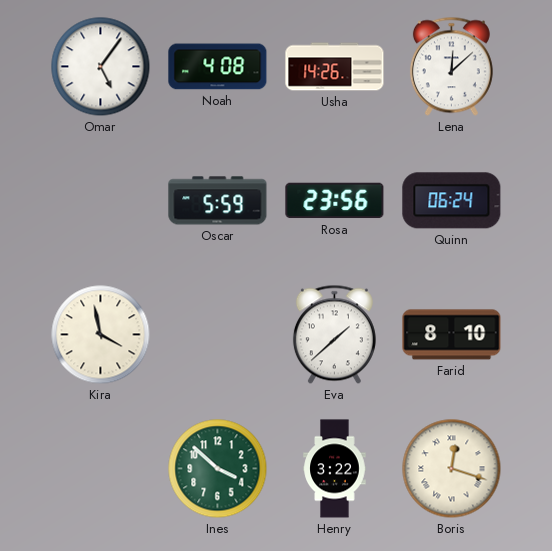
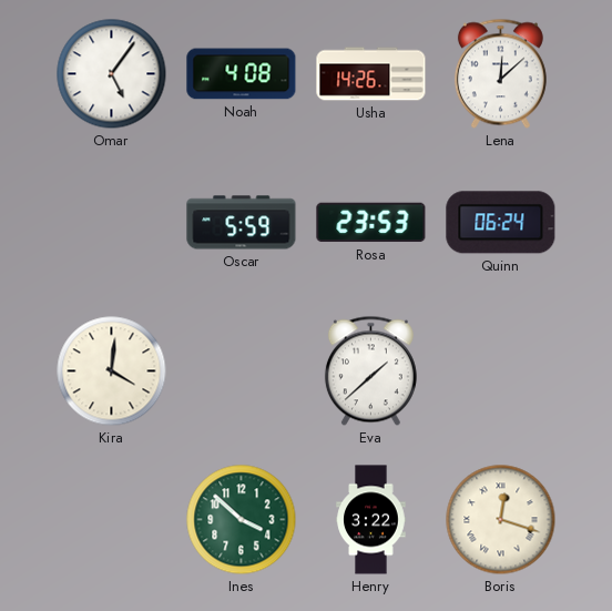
Rosa: 23:56 -> 23:53 (371, 223)
Kira: 3:58 -> 4:01 (112, 371)
Farid: 8:10 -> none (452, 335)
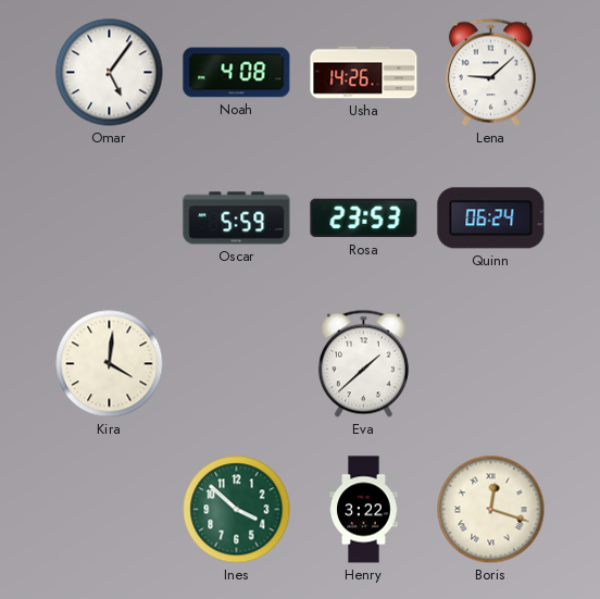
Lena: 12:08 -> 9:08 (490, 73)
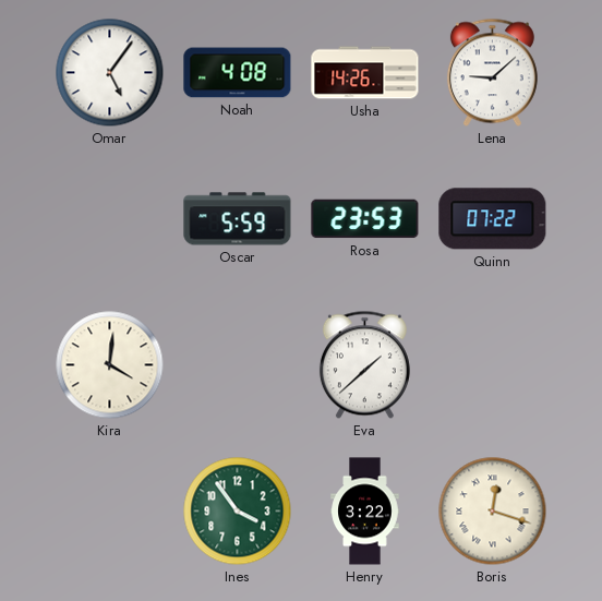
Quinn: 06:24 -> 07:22 (493, 219)
Ines: 3:52 -> 3:54 (238, 512)
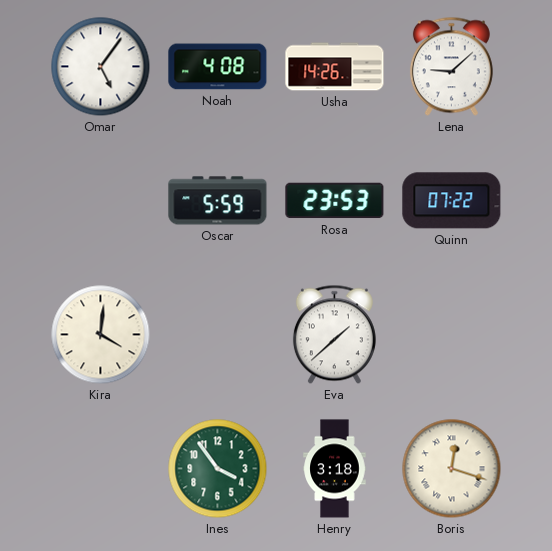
Henry: 3:22 -> 3:18 (335, 469)
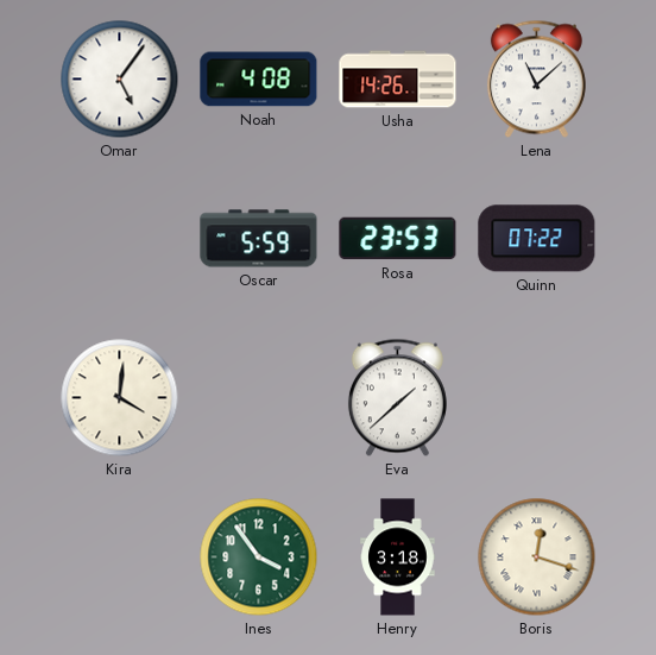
Lena: 9:08 -> 11:08 (536, 80)
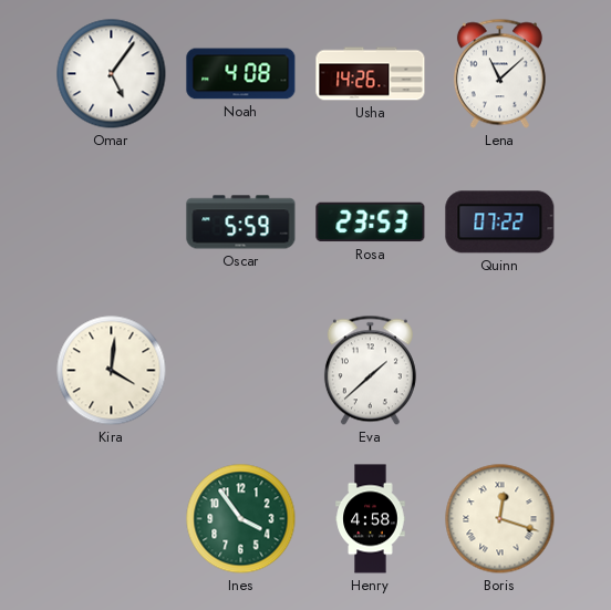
Henry: 3:18 -> 4:58 (371, 519)
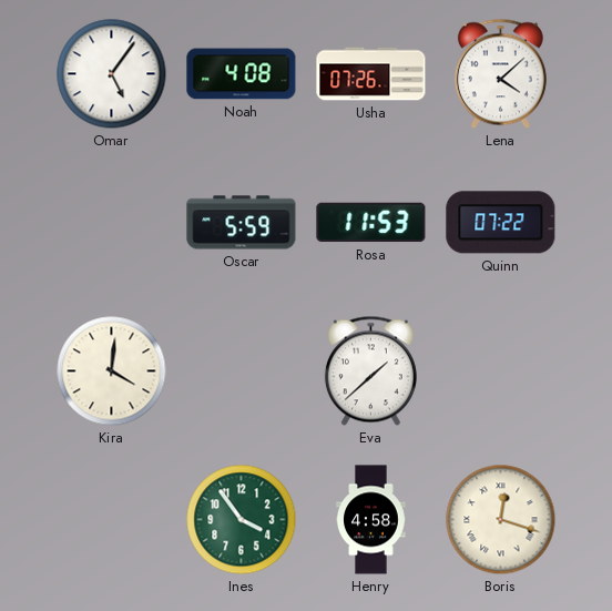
Usha: 14:26 -> 07:26 (371, 74)
Lena: 11:08 -> 4:08 (500, 74)
Rosa: 23:53 -> 11:53 (371, 223)
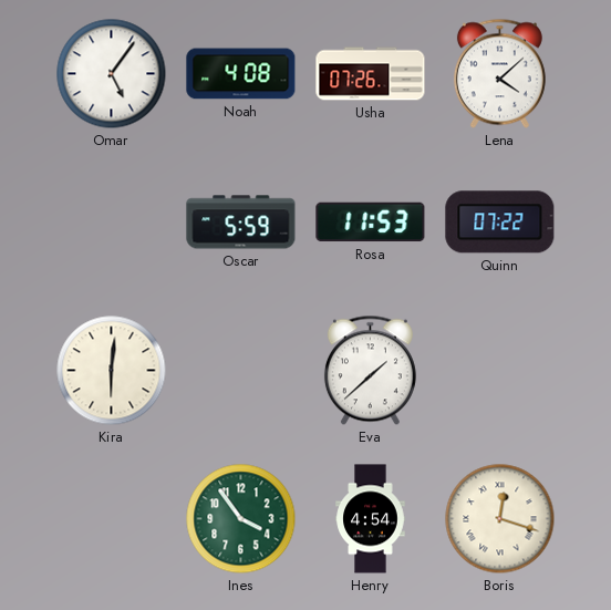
Kira: 4:01 -> 6:01 (112, 371)
Henry: 4:58 -> 4:54 (371, 519)
